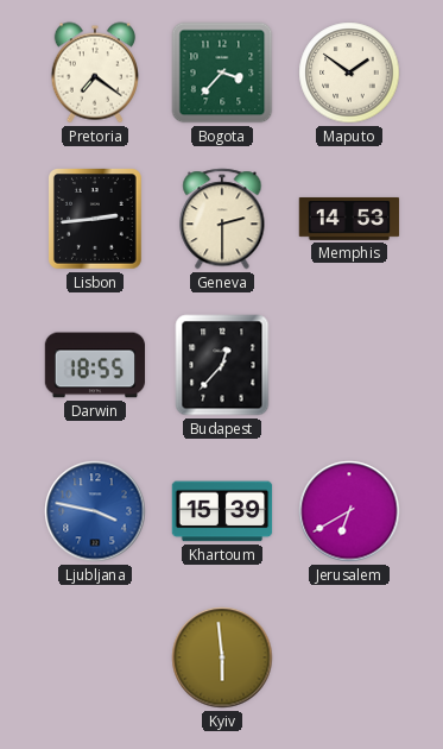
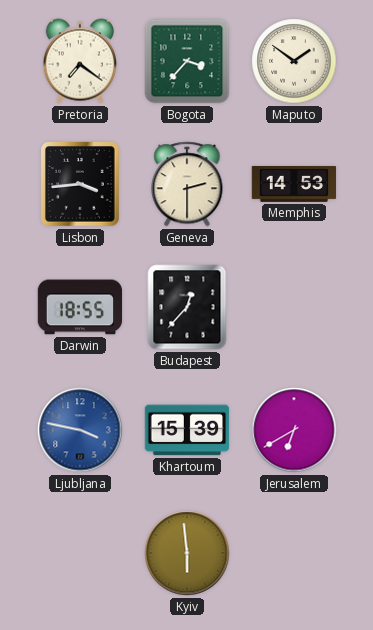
Lisbon: 2:44 -> 3:44 (81, 185)
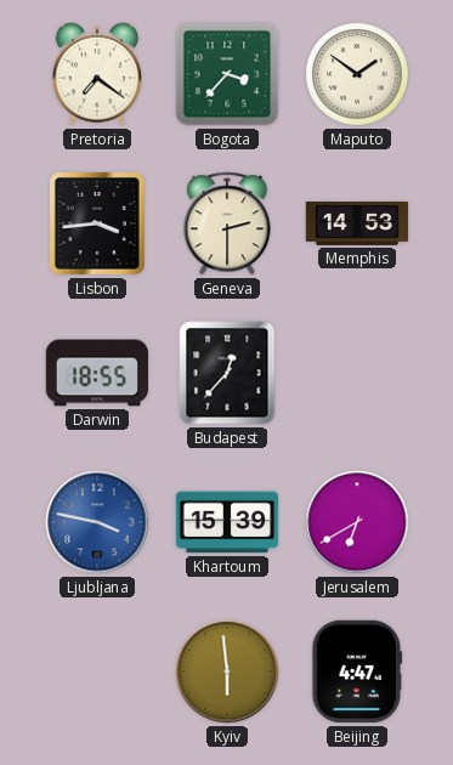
Beijing: none -> 4:47 (357, 671)
